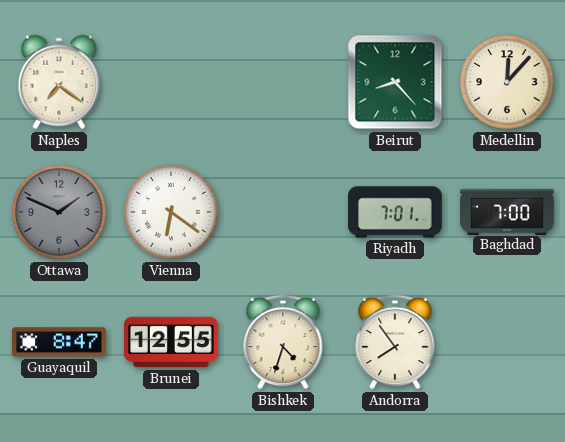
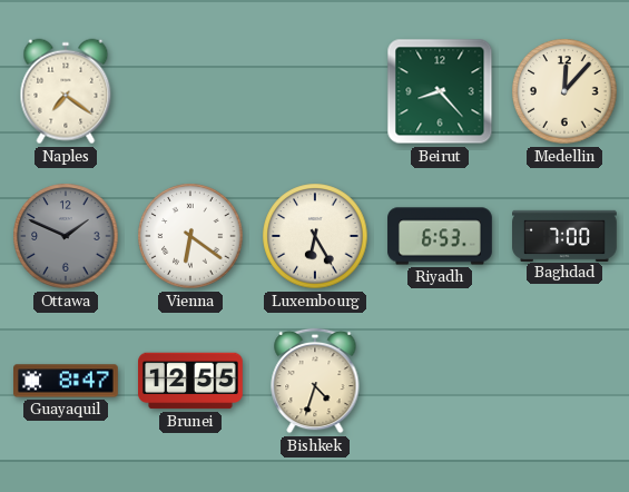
Luxembourg: none -> 6:25 (315, 236)
Riyadh: 7:01 -> 6:53 (440, 236)
Andorra: 7:54 -> none (395, 342)
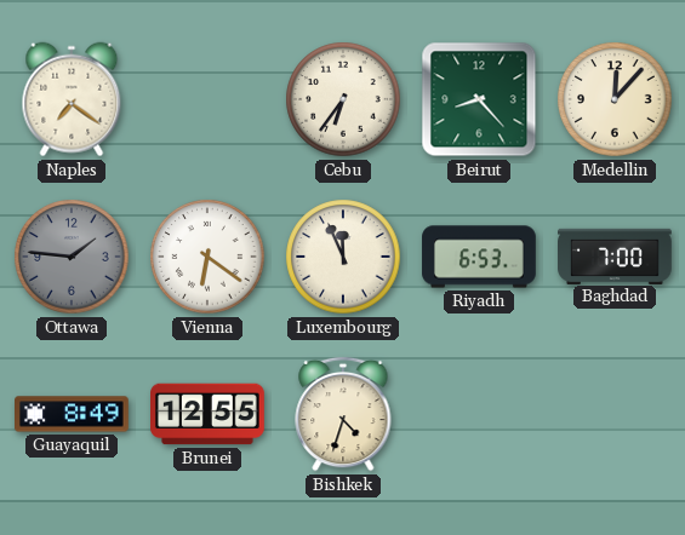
Cebu: none -> 6:36 (343, 99)
Ottawa: 1:49 -> 1:46 (72, 257)
Luxembourg: 6:25 -> 11:56 (343, 257)
Guayaquil: 8:47 -> 8:49 (72, 414)
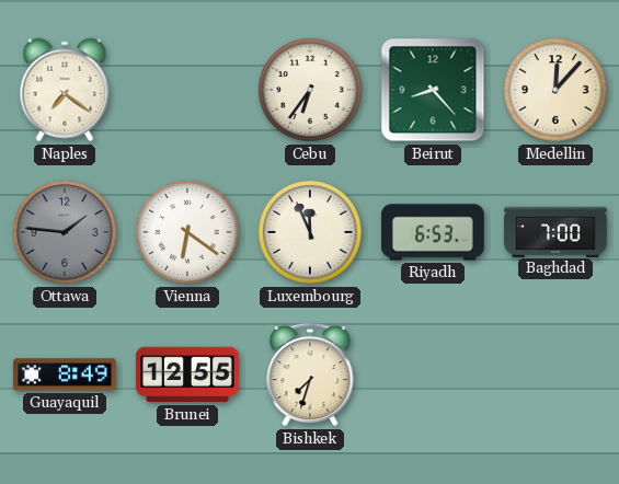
Bishkek: 4:33 -> 7:33 (310, 374)
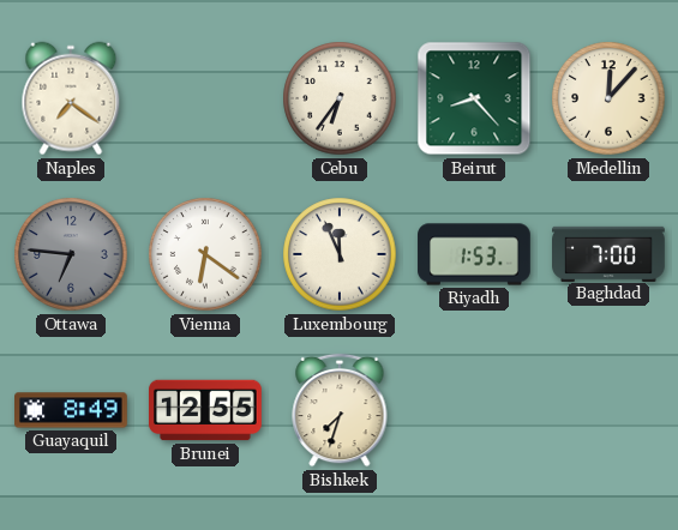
Ottawa: 1:46 -> 6:46 (71, 254)
Riyadh: 6:53 -> 1:53 (474, 254)
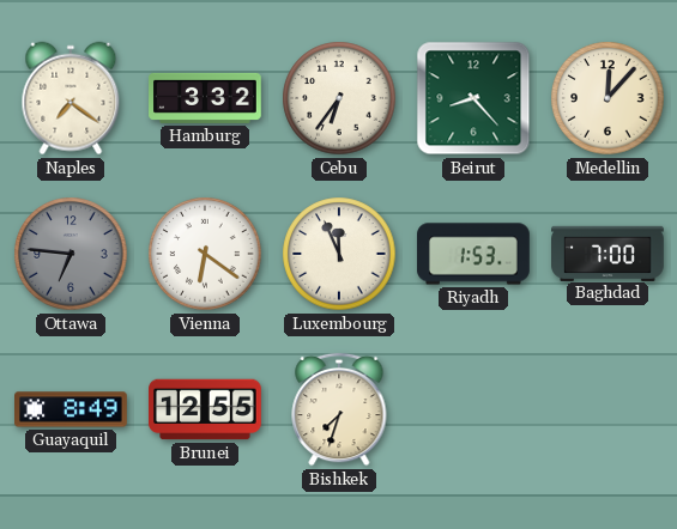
Hamburg: none -> 3:32 (205, 98)
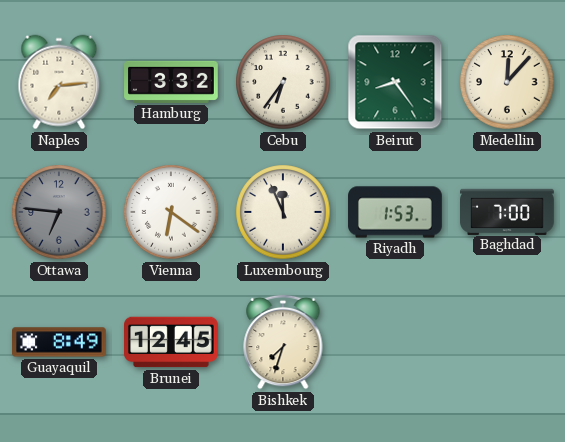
Naples: 7:21 -> 7:14 (59, 82)
Beirut: 8:23 -> 8:24 (395, 82)
Brunei: 12:55 -> 12:45 (172, 342)
